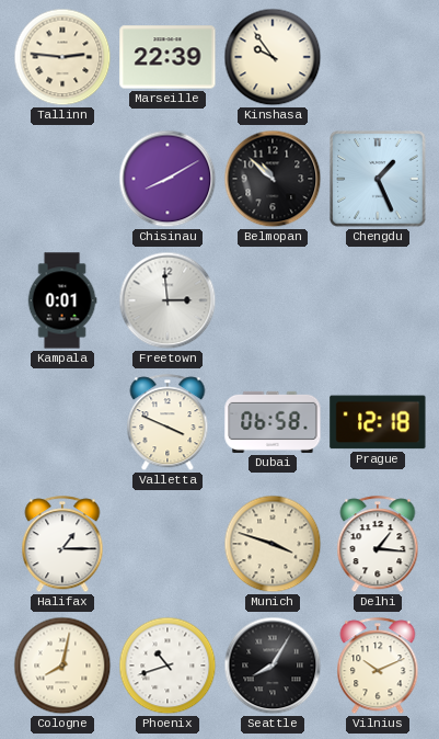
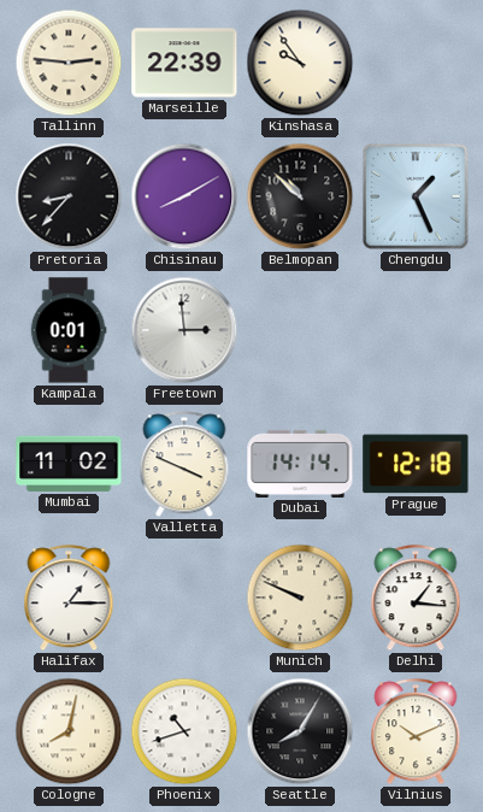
Pretoria: none -> 8:37 (69, 196)
Mumbai: none -> 11:02 (69, 464)
Dubai: 06:58 -> 14:14 (300, 464)
Munich: 3:48 -> 9:49 (300, 598)
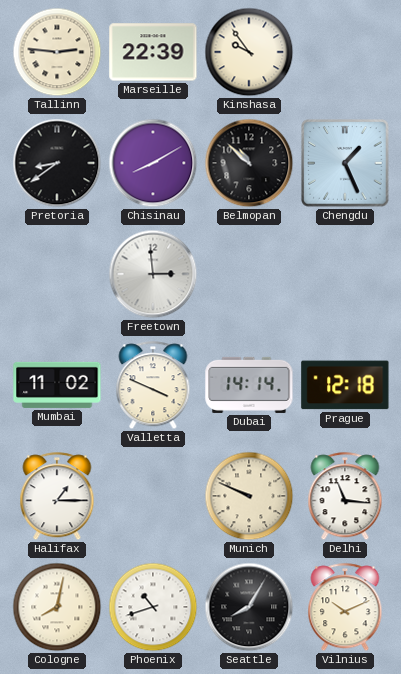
Pretoria: 8:37 -> 8:39 (57, 163)
Kampala: 0:01 -> none (69, 330)
Delhi: 1:16 -> 11:16 (345, 497)
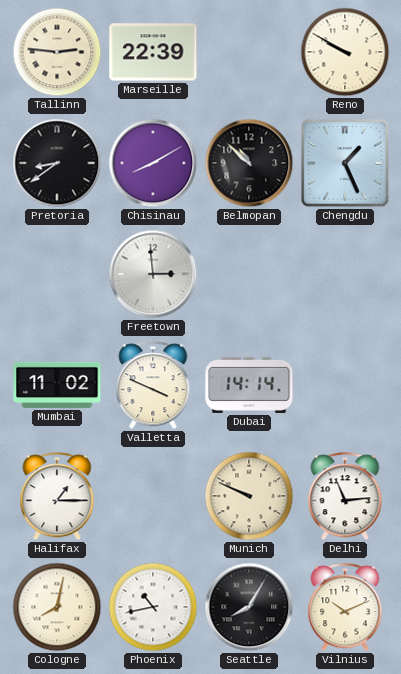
Kinshasa: 9:54 -> none (249, 52)
Reno: none -> 9:50 (345, 52)
Prague: 12:18 -> none (345, 385)
Delhi: 11:16 -> 11:14 (345, 497)
Phoenix: 10:42 -> 10:43 (153, 607)
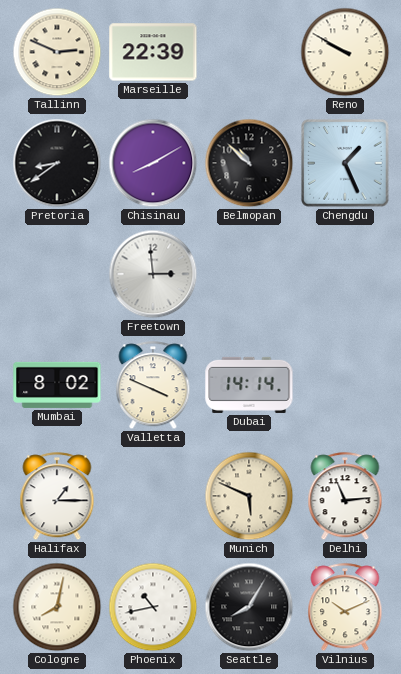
Tallinn: 2:46 -> 2:49 (57, 52)
Mumbai: 11:02 -> 8:02 (57, 385)
Munich: 9:49 -> 5:49 (249, 496)
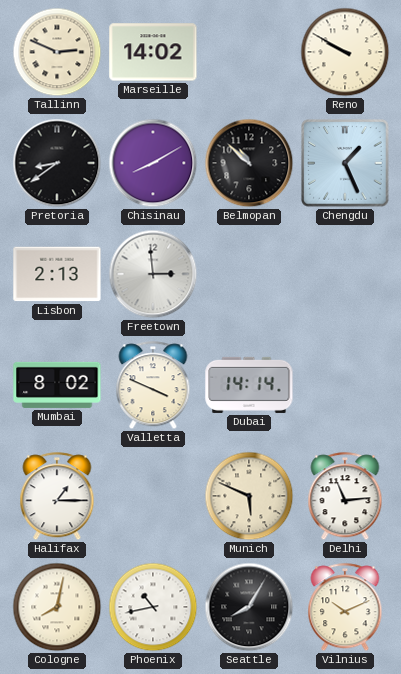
Marseille: 22:39 -> 14:02 (153, 52)
Lisbon: none -> 2:13 (57, 274)
